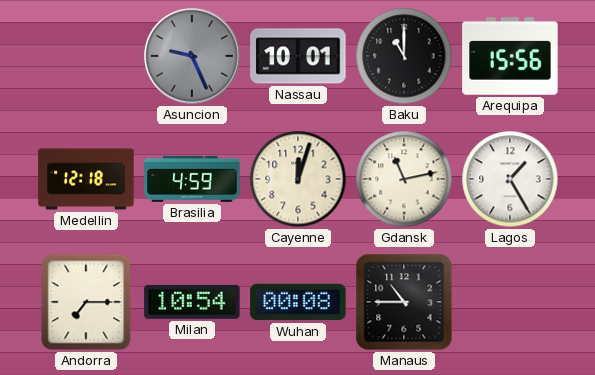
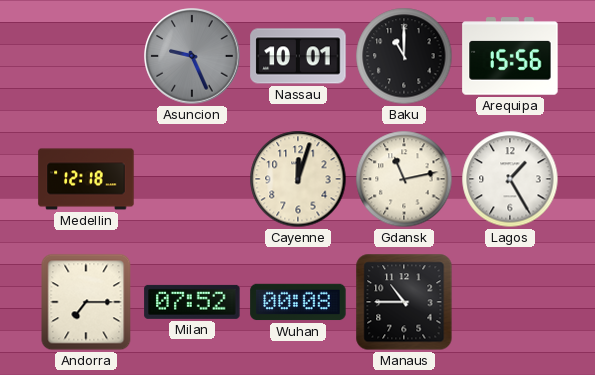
Brasilia: 4:59 -> none (192, 179)
Milan: 10:54 -> 07:52 (192, 302)
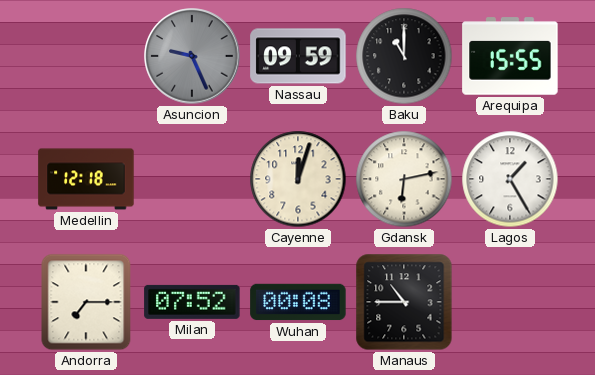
Nassau: 10:01 -> 09:59 (298, 56)
Arequipa: 15:56 -> 15:55 (510, 56)
Gdansk: 11:13 -> 6:13 (404, 179)
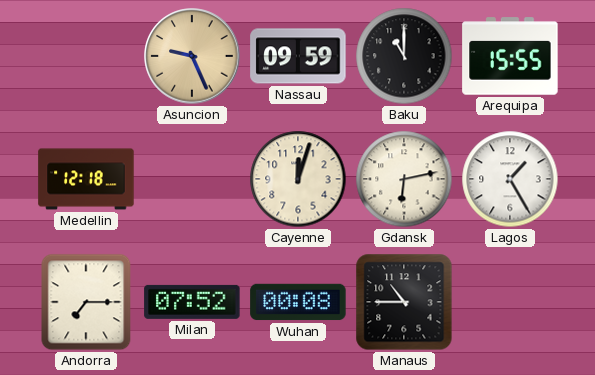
Asuncion dial: grey -> champagne (192, 56)
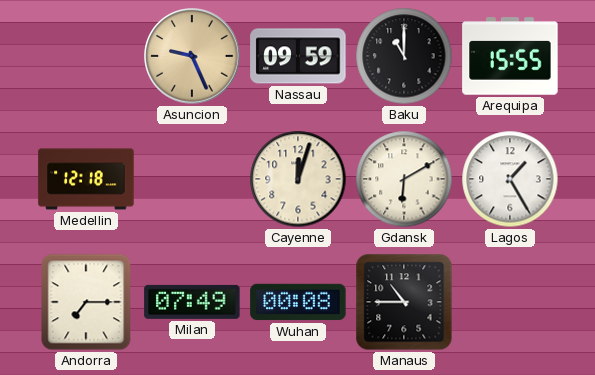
Gdansk: 6:13 -> 6:10 (404, 179)
Milan: 07:52 -> 07:49 (192, 302)
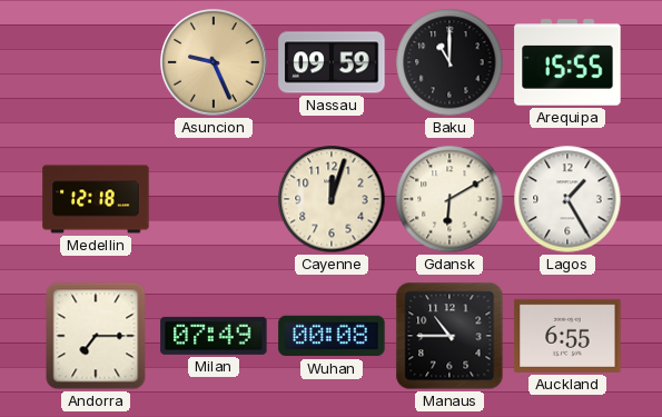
Auckland: none -> 6:55 (567, 336)
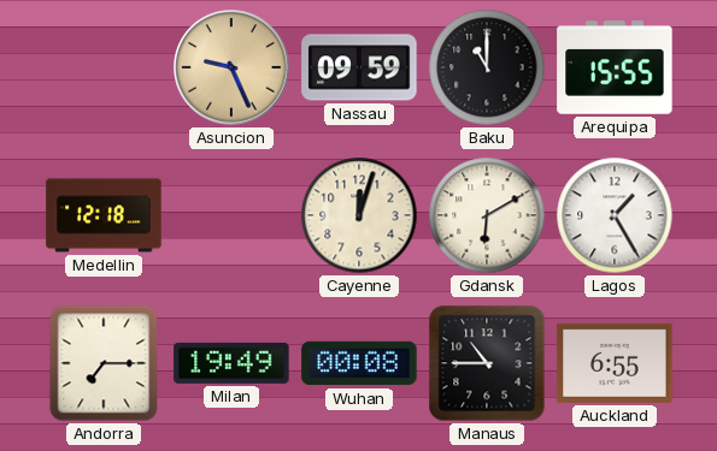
Milan: 07:49 -> 19:49 (231, 363)
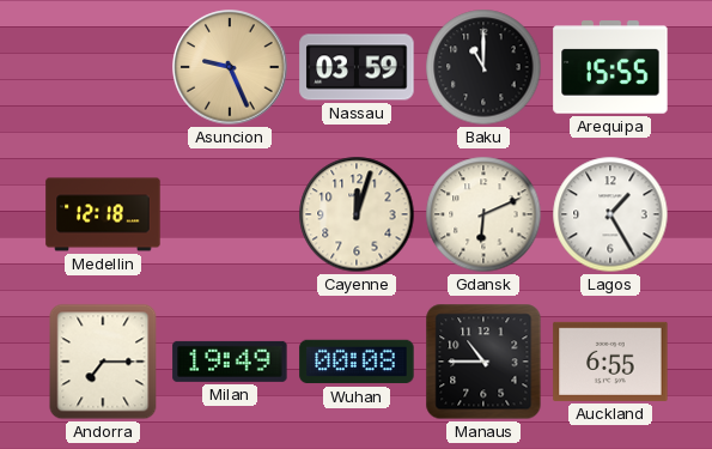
Nassau: 09:59 -> 03:59 (357, 67)
Gdansk: 6:10 -> 6:11 (483, 214)
